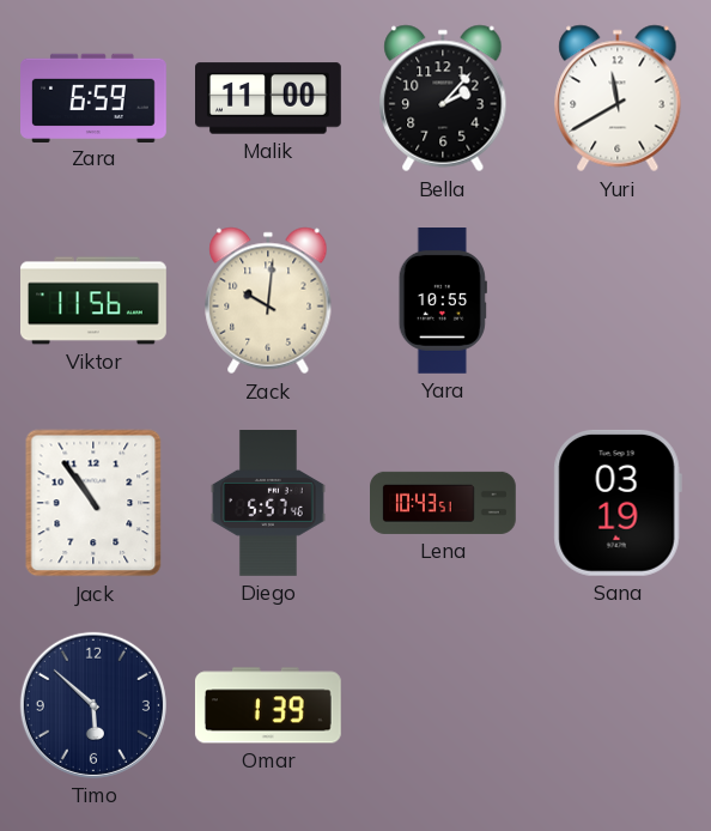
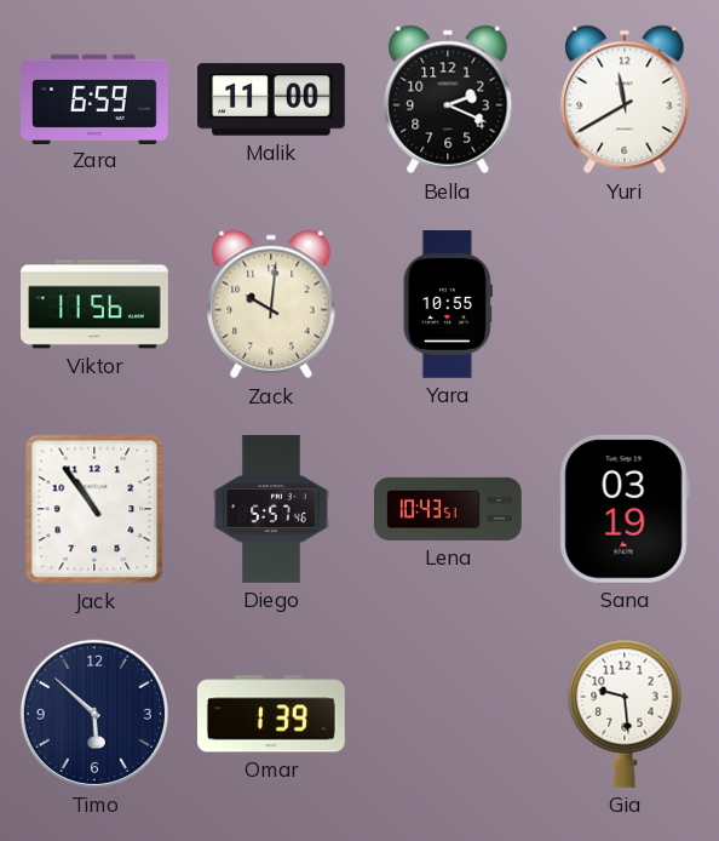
Bella: 2:07 -> 2:19 (448, 99)
Gia: none -> 9:29 (625, 714)
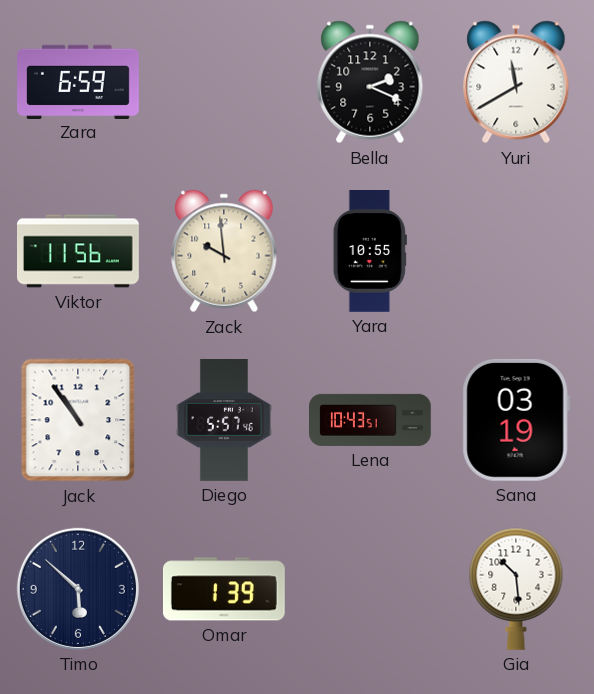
Malik: 11:00 -> none (272, 99)
Zack: 10:01 -> 9:59 (224, 251)
Gia: 9:29 -> 10:29 (516, 589)
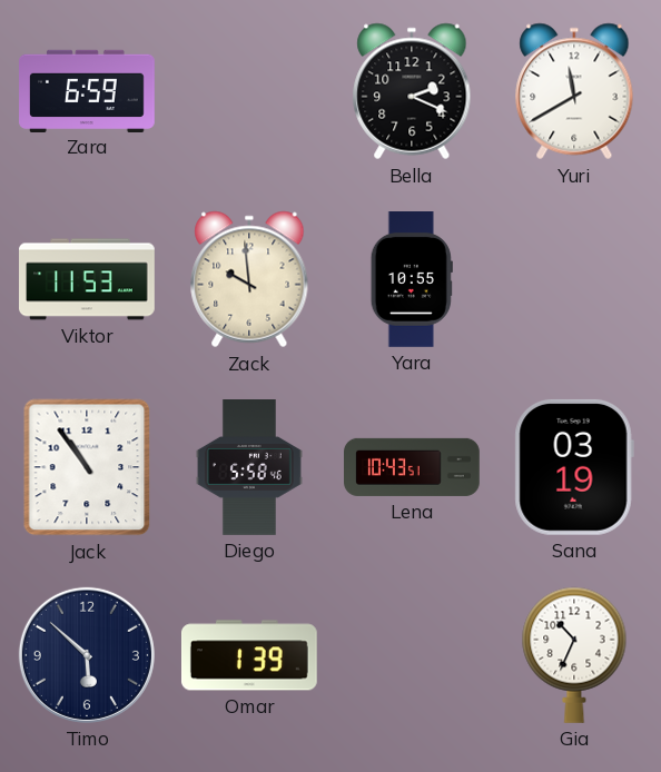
Viktor: 11:56 -> 11:53 (88, 279)
Diego: 5:57 -> 5:58 (249, 468)
Gia: 10:29 -> 10:34 (574, 655)
